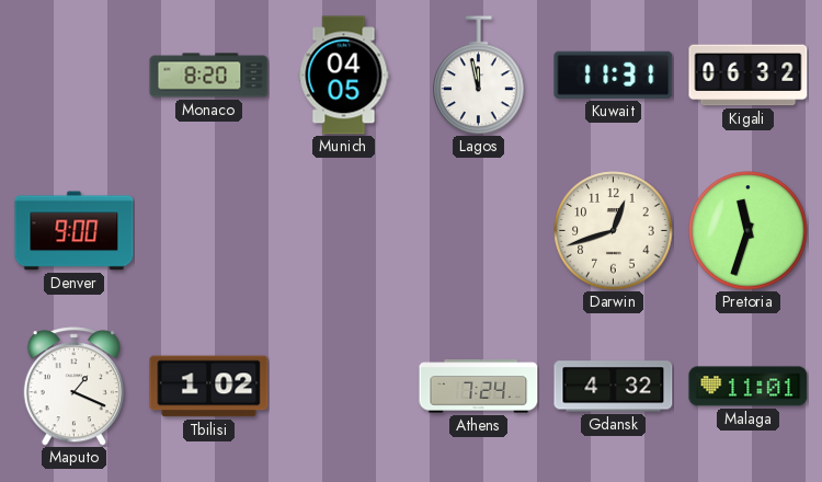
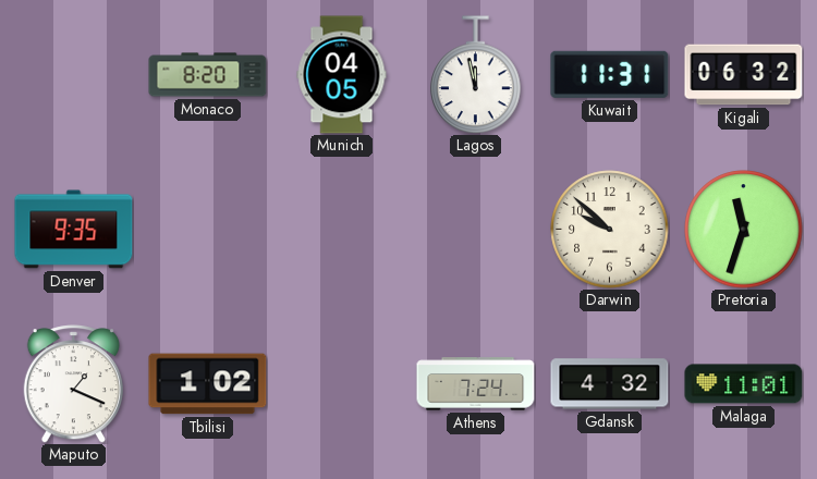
Denver: 9:00 -> 9:35 (74, 230)
Darwin: 12:42 -> 9:52 (610, 230)
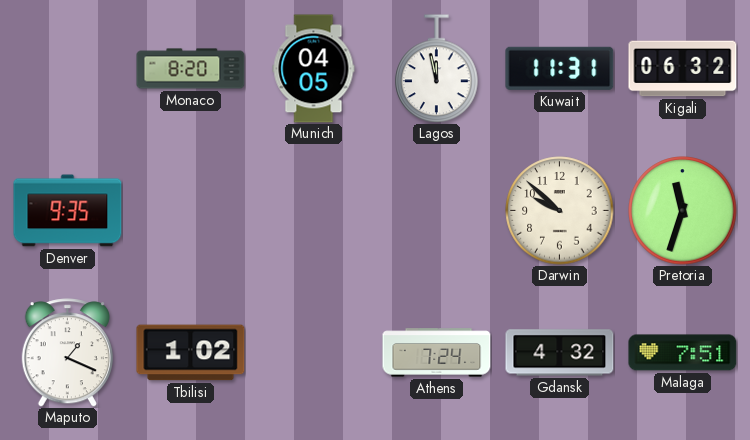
Malaga: 11:01 -> 7:51 (683, 353)
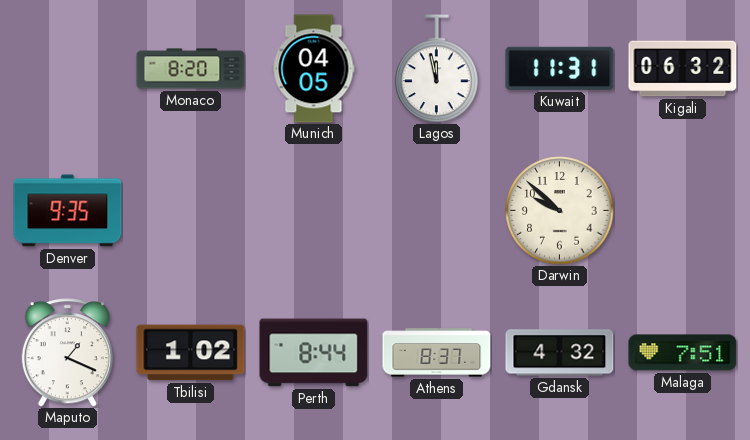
Pretoria: 11:33 -> none (683, 211)
Perth: none -> 8:44 (314, 353)
Athens: 7:24 -> 8:37 (437, 353)
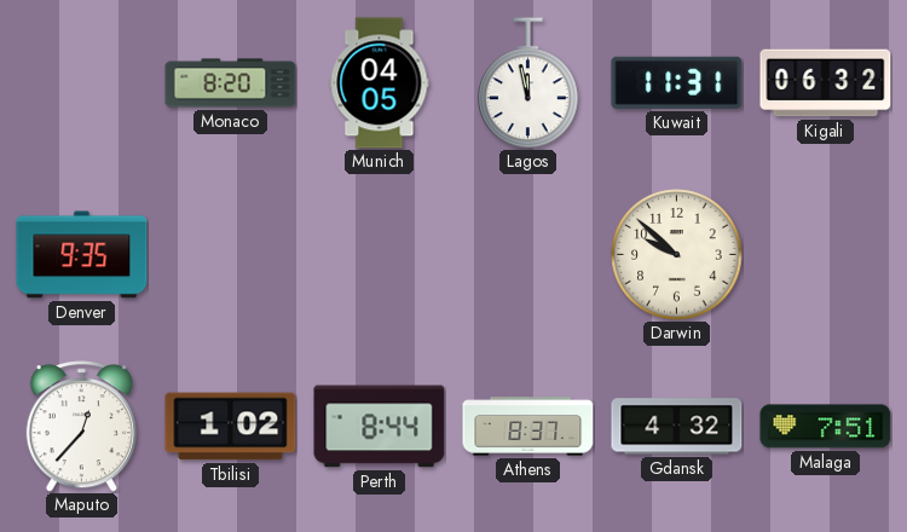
Maputo: 1:19 -> 12:37 (81, 427)
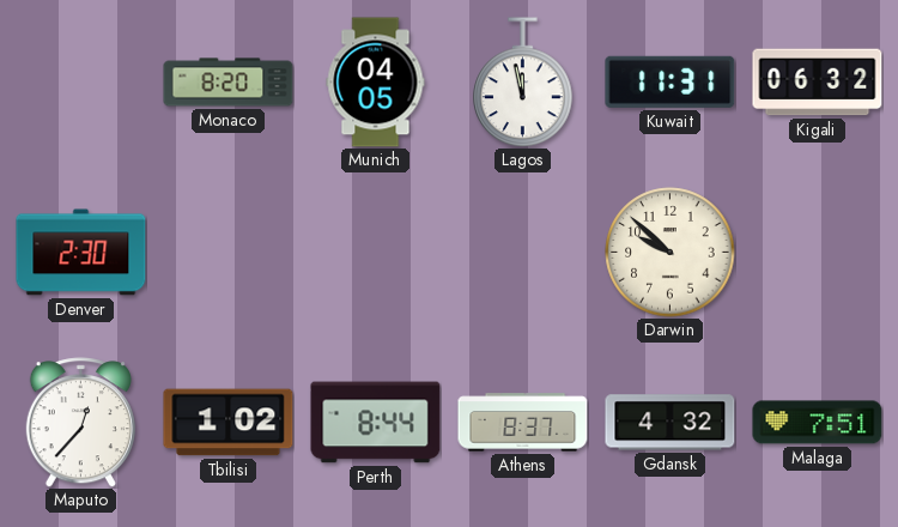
Denver: 9:35 -> 2:30 (81, 253)
